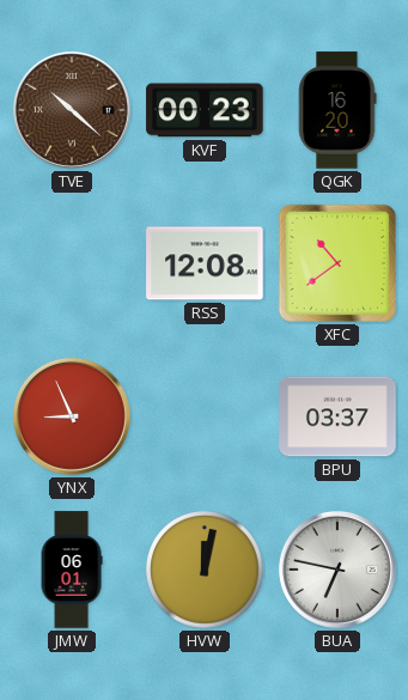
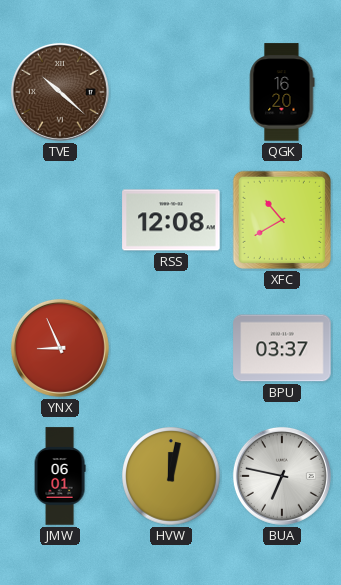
KVF: 00:23 -> none (205, 110)
XFC: 10:39 -> 10:40 (282, 220)
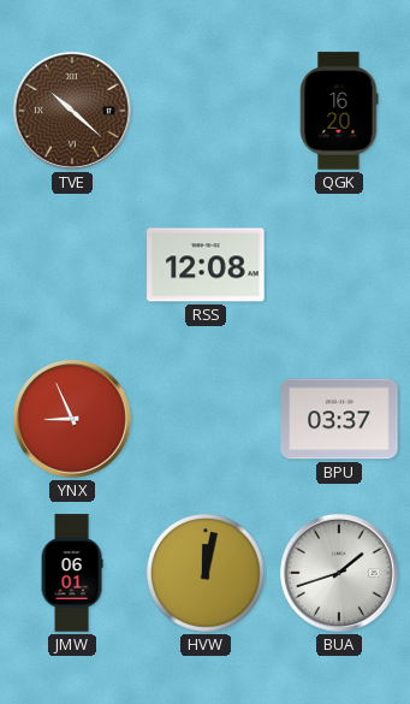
XFC: 10:40 -> none (282, 220)
BUA: 6:47 -> 1:42 (339, 573)
